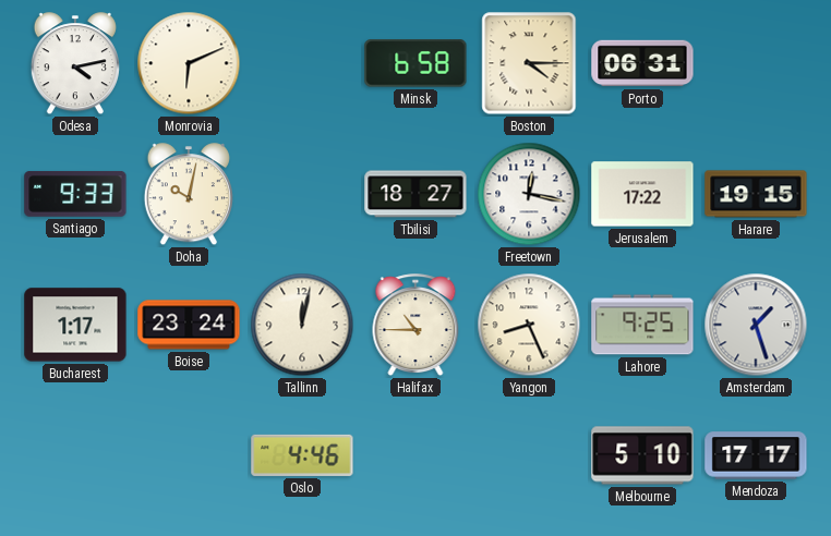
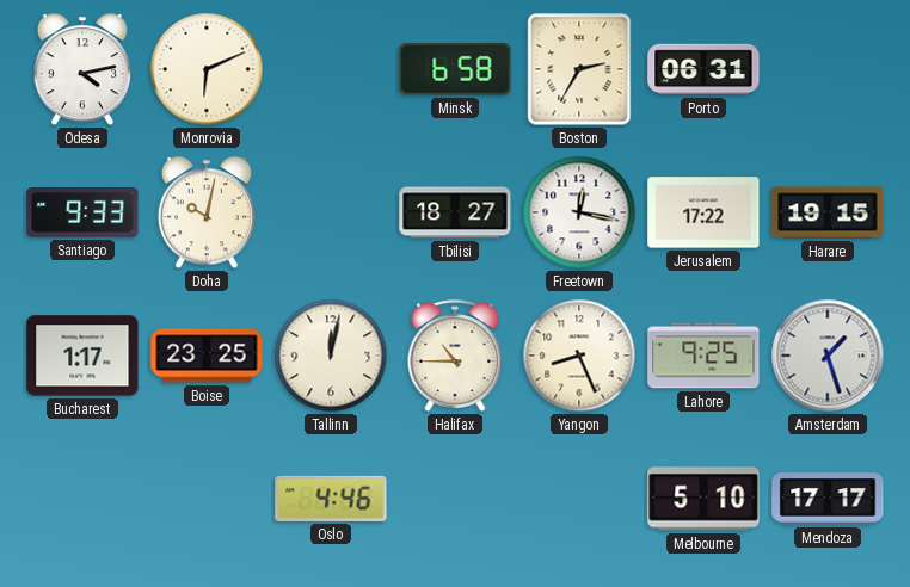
Boston: 4:15 -> 2:35 (579, 69)
Boise: 23:24 -> 23:25 (207, 356)
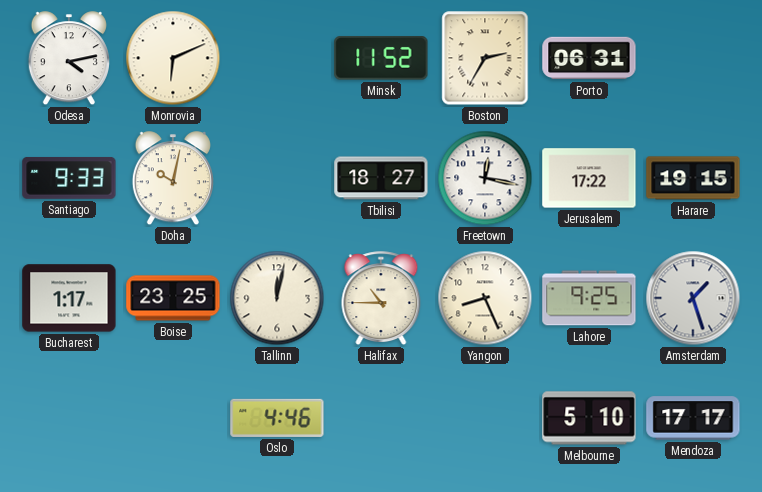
Minsk: 6:58 -> 11:52 (381, 58)
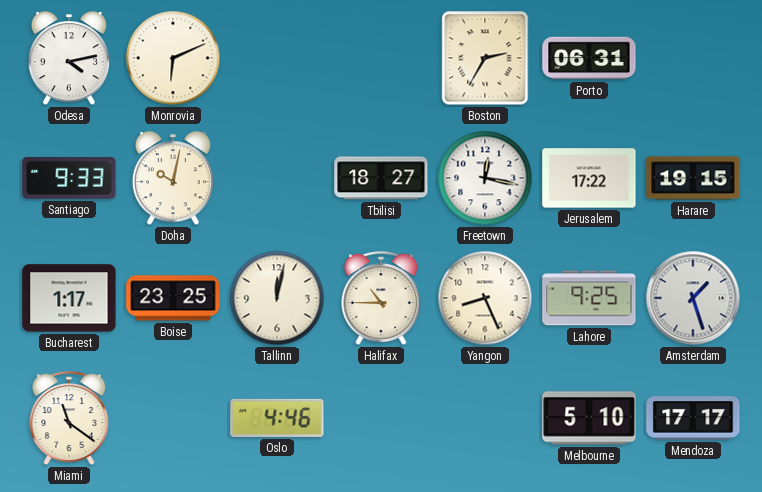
Minsk: 11:52 -> none (381, 58)
Miami: none -> 11:21 (69, 419)
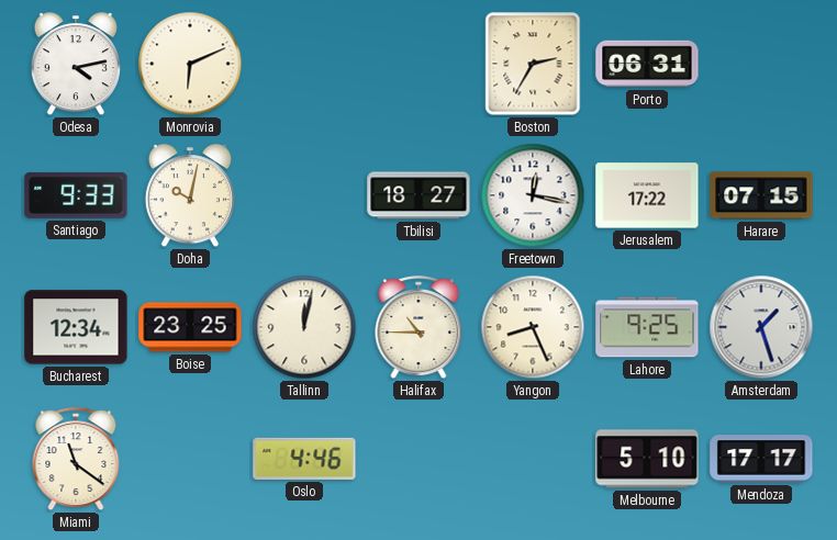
Harare: 19:15 -> 07:15 (761, 195)
Bucharest: 1:17 -> 12:34 (76, 327)
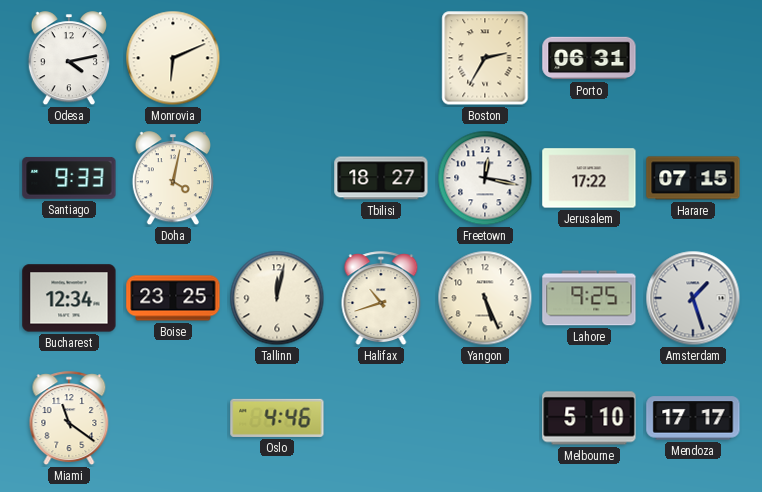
Doha: 10:02 -> 4:02 (173, 179)
Halifax: 10:45 -> 10:42 (381, 299)
Yangon: 8:26 -> 5:26 (485, 298)
